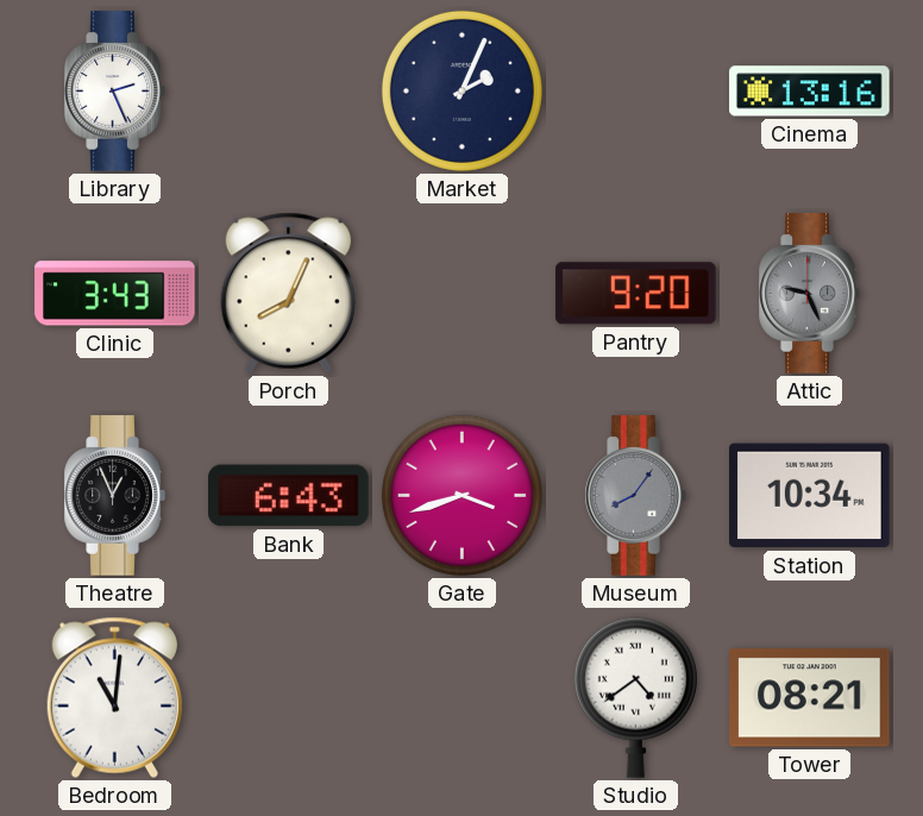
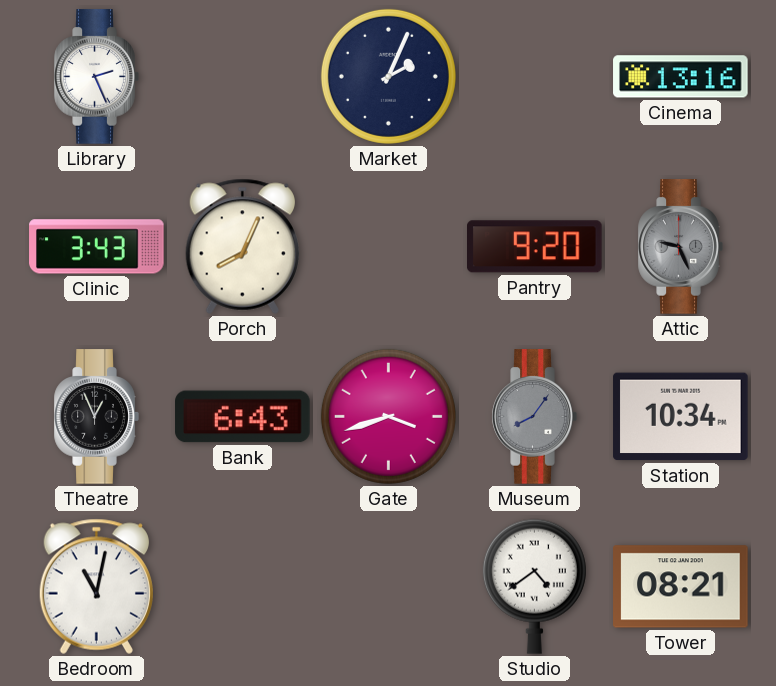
Bedroom: 11:01 -> 11:02 (96, 586)
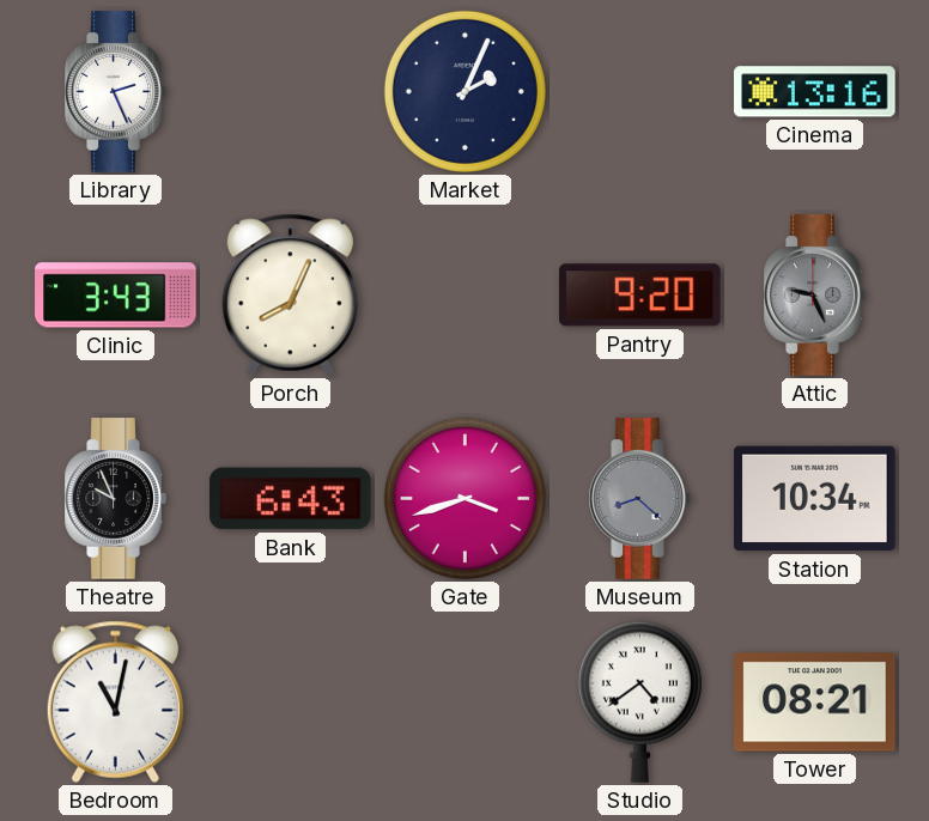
Theatre: 12:56 -> 9:56 (115, 499)
Museum: 8:06 -> 8:22 (639, 499)
